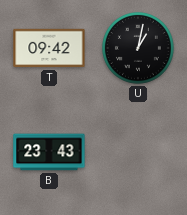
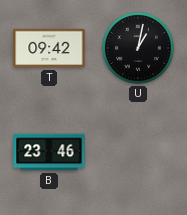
B: 23:43 -> 23:46 (49, 152)
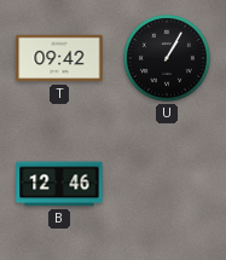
U: 1:02 -> 1:05 (168, 59)
B: 23:46 -> 12:46 (59, 184)
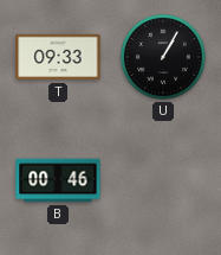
T: 09:42 -> 09:33 (58, 57)
B: 12:46 -> 00:46 (58, 180)
